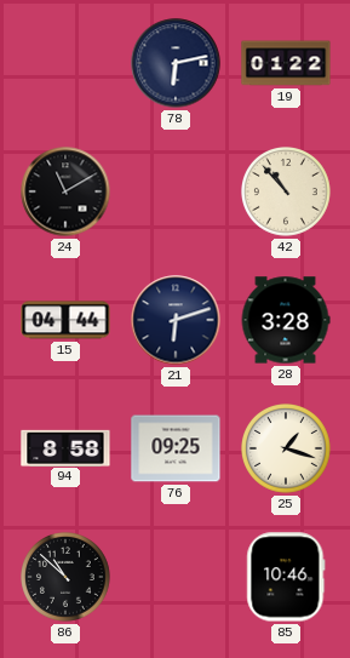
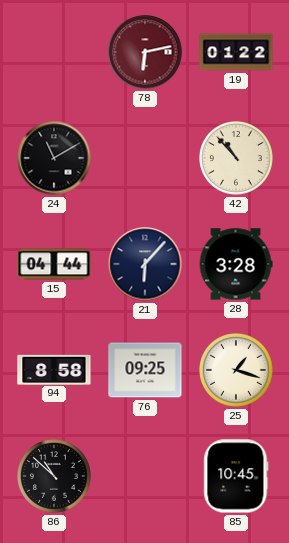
78 dial: navy -> burgundy (145, 52)
21: 6:12 -> 6:07 (145, 264)
85: 10:46 -> 10:45 (236, 476)
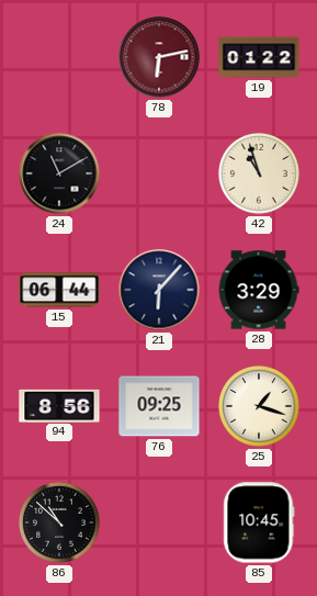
42: 10:53 -> 10:57 (260, 175)
15: 04:44 -> 06:44 (59, 290)
28: 3:28 -> 3:29 (259, 290)
94: 8:58 -> 8:56 (59, 405)
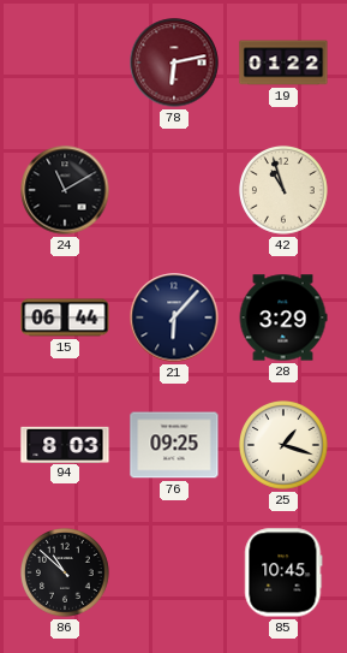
94: 8:56 -> 8:03 (65, 444)
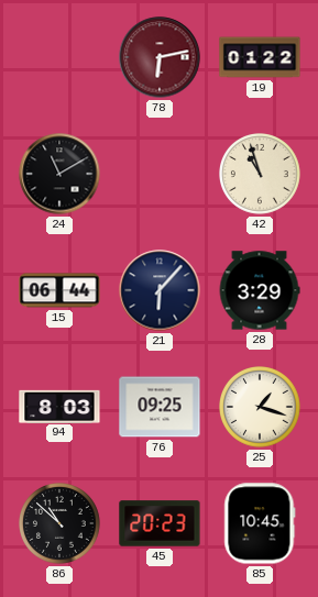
45: none -> 20:23 (160, 523)
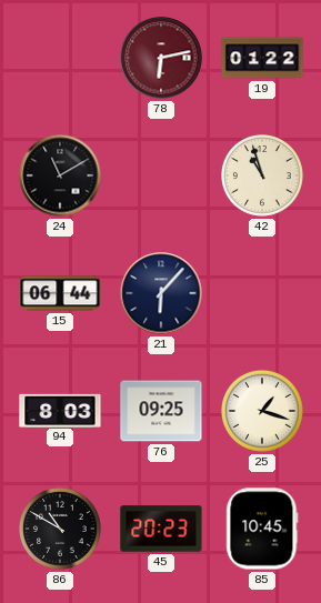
28: 3:29 -> none (260, 290)
86: 10:52 -> 10:50 (61, 530)
